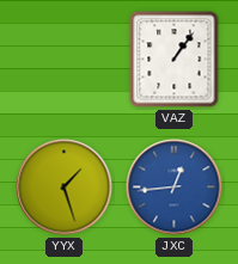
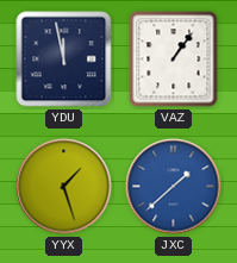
YDU: none -> 11:58 (64, 60)
JXC: 12:44 -> 1:38 (174, 187)
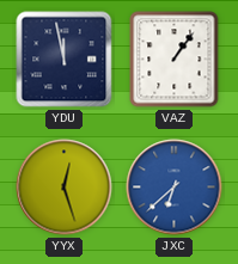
YYX: 1:27 -> 12:27 (65, 188)
JXC: 1:38 -> 6:38 (175, 188)
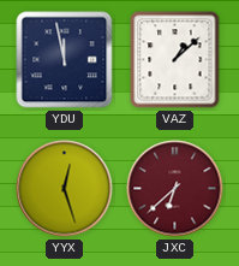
VAZ: 1:06 -> 1:08 (175, 60)
JXC dial: blue -> burgundy (175, 189)
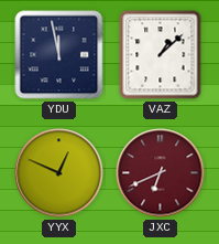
YYX: 12:27 -> 12:49 (59, 173)
JXC: 6:38 -> 6:41 (161, 173)
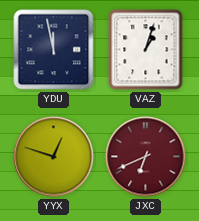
VAZ: 1:08 -> 1:03 (146, 50)
YYX: 12:49 -> 12:48 (54, 157)
